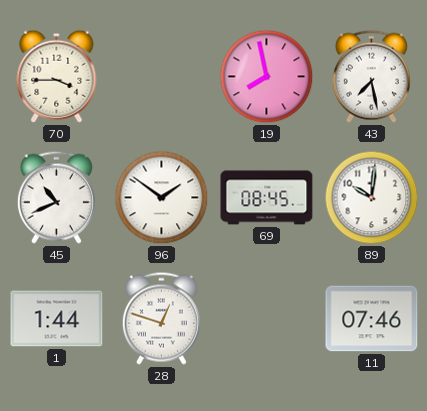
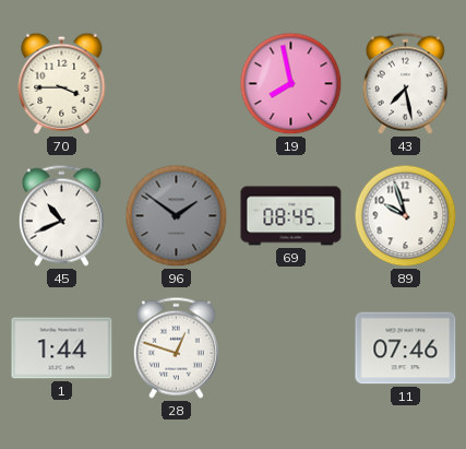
96 dial: white -> grey (177, 216)
89: 10:01 -> 9:57 (406, 216)
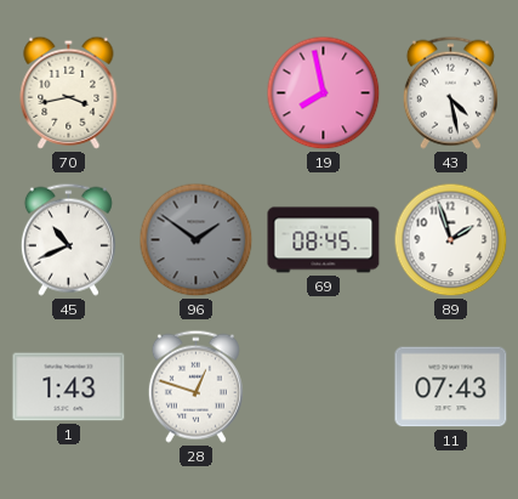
70: 3:45 -> 3:43 (69, 92)
43: 7:28 -> 4:28 (450, 92)
89: 9:57 -> 1:57 (451, 240)
1: 1:44 -> 1:43 (69, 387)
11: 07:46 -> 07:43 (451, 387)
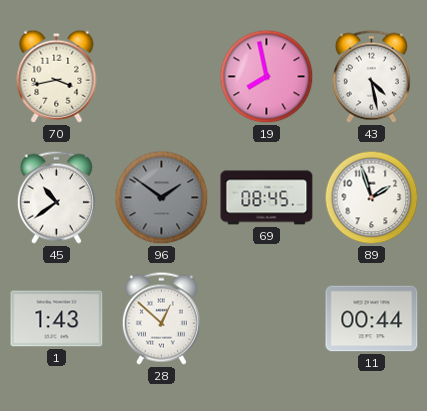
45: 10:41 -> 10:39 (56, 197)
28: 12:48 -> 12:52 (161, 318)
11: 07:43 -> 00:44 (372, 319)
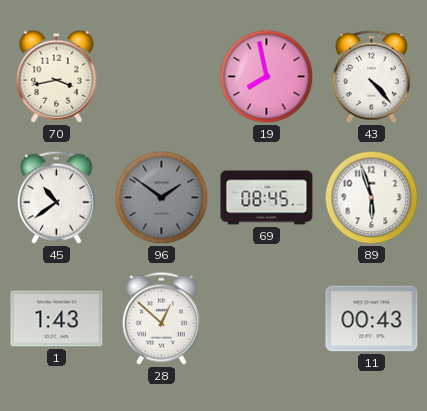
43: 4:28 -> 4:23 (371, 76)
89: 1:57 -> 5:57 (372, 198)
11: 00:44 -> 00:43 (372, 319)
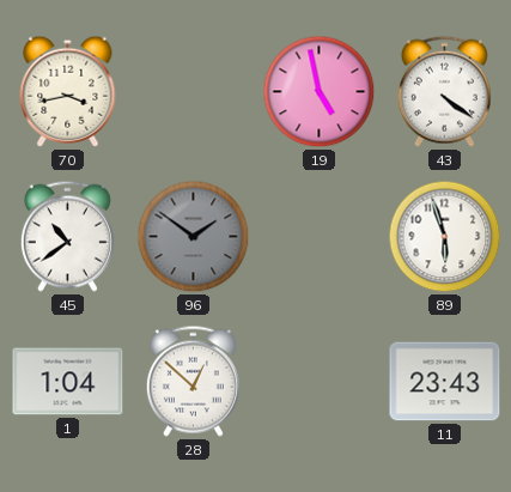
19: 7:58 -> 4:58 (320, 92)
43: 4:23 -> 4:21 (444, 91)
69: 08:45 -> none (267, 198)
1: 1:43 -> 1:04 (68, 382)
11: 00:43 -> 23:43 (445, 382)
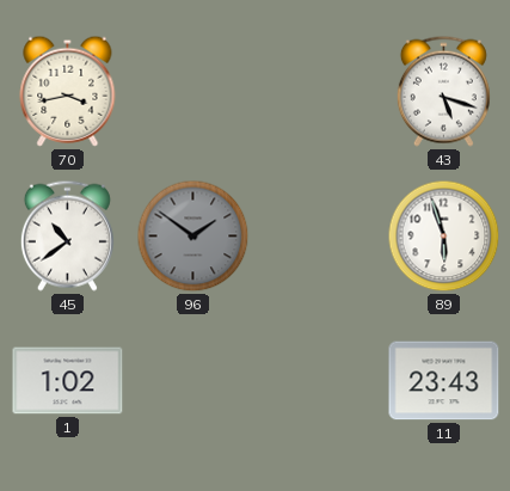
19: 4:58 -> none (320, 92)
43: 4:21 -> 5:18 (443, 91)
1: 1:04 -> 1:02 (68, 381)
28: 12:52 -> none (193, 381)
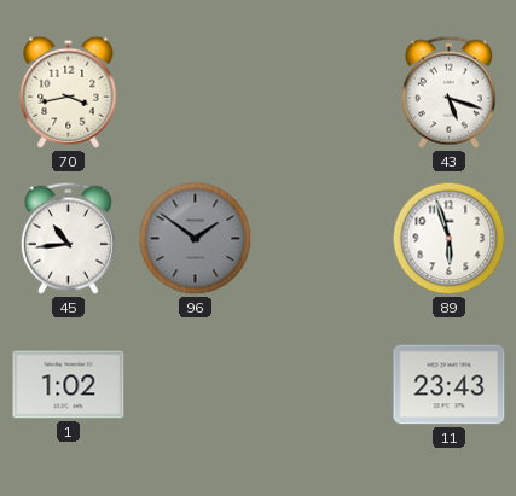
45: 10:39 -> 10:44 (68, 238)
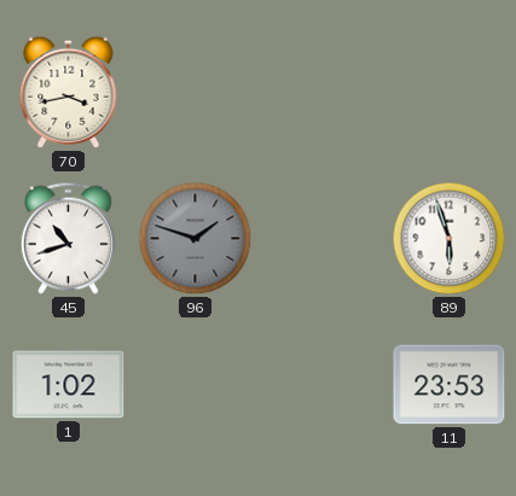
43: 5:18 -> none (448, 92)
45: 10:44 -> 10:42 (68, 238)
96: 1:51 -> 1:48 (196, 239)
11: 23:43 -> 23:53 (450, 385)
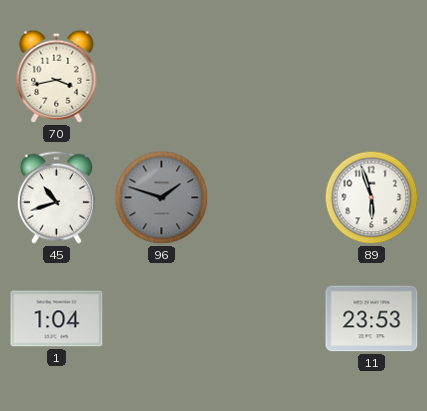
1: 1:02 -> 1:04 (57, 319)
